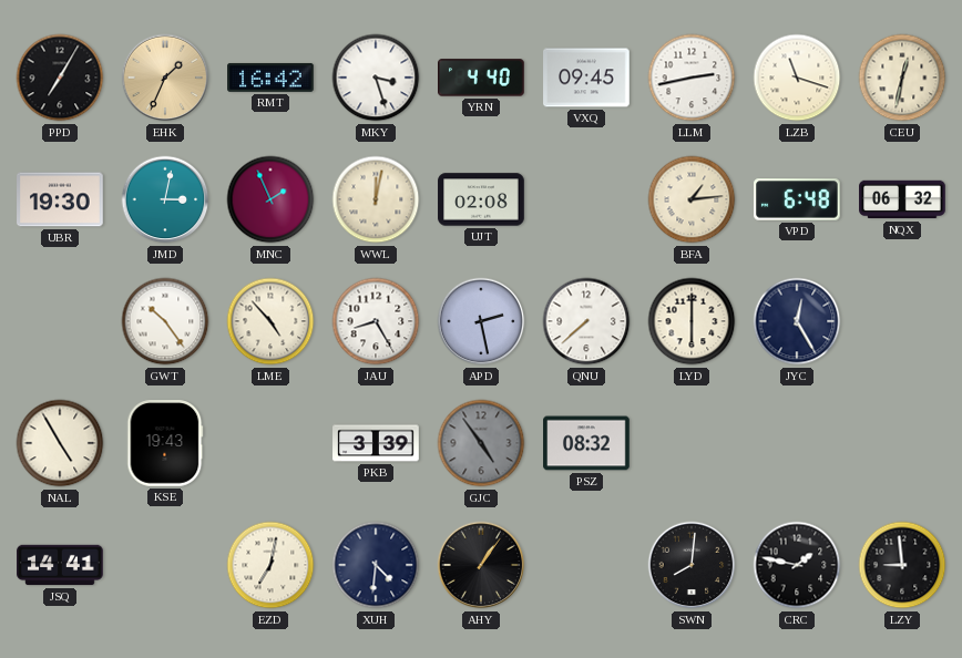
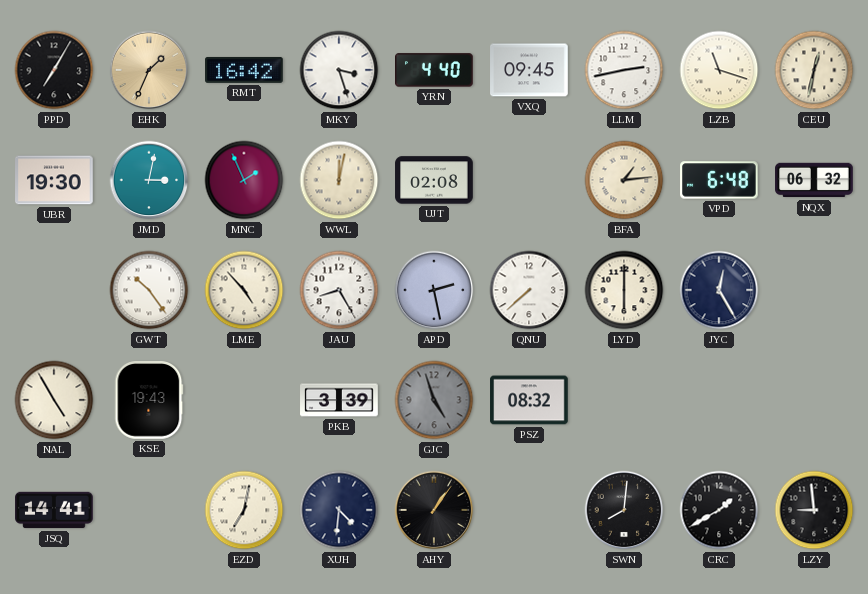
GJC: 4:54 -> 4:57 (434, 400)
CRC: 1:47 -> 1:40 (719, 510)
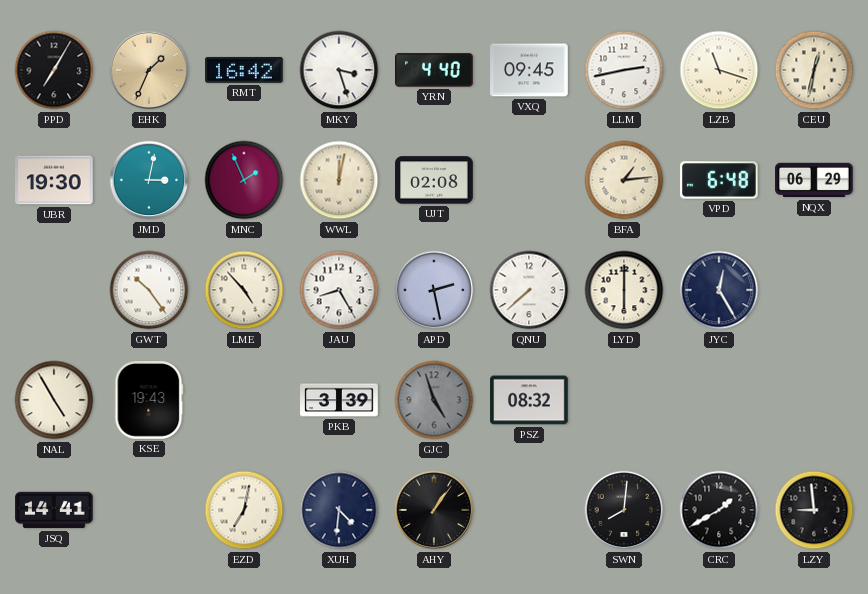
NQX: 06:32 -> 06:29 (814, 180)
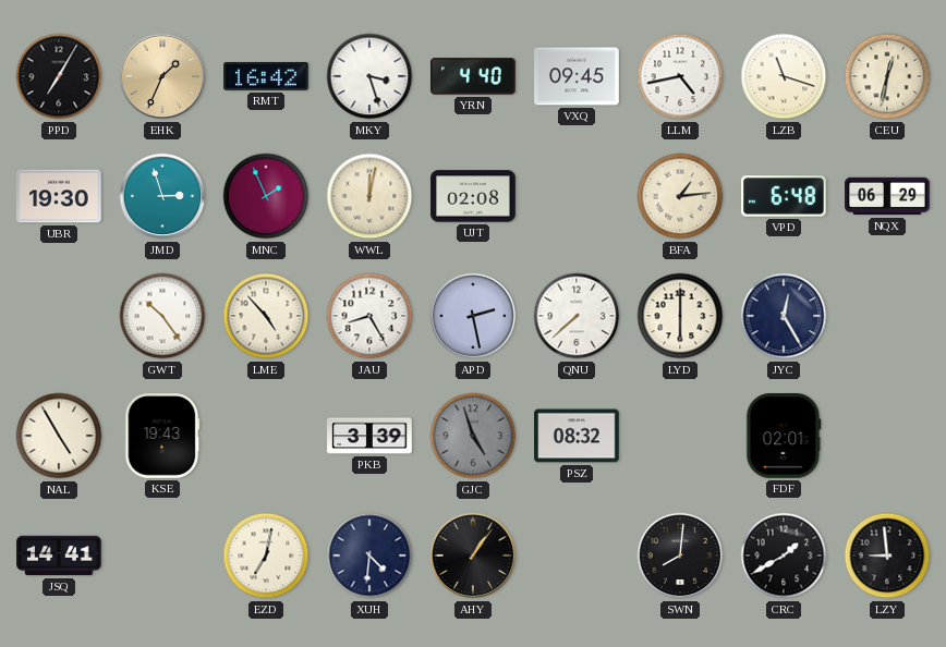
LLM: 2:43 -> 4:43 (680, 76)
JMD: 3:02 -> 2:57 (162, 196)
FDF: none -> 02:01 (784, 436)
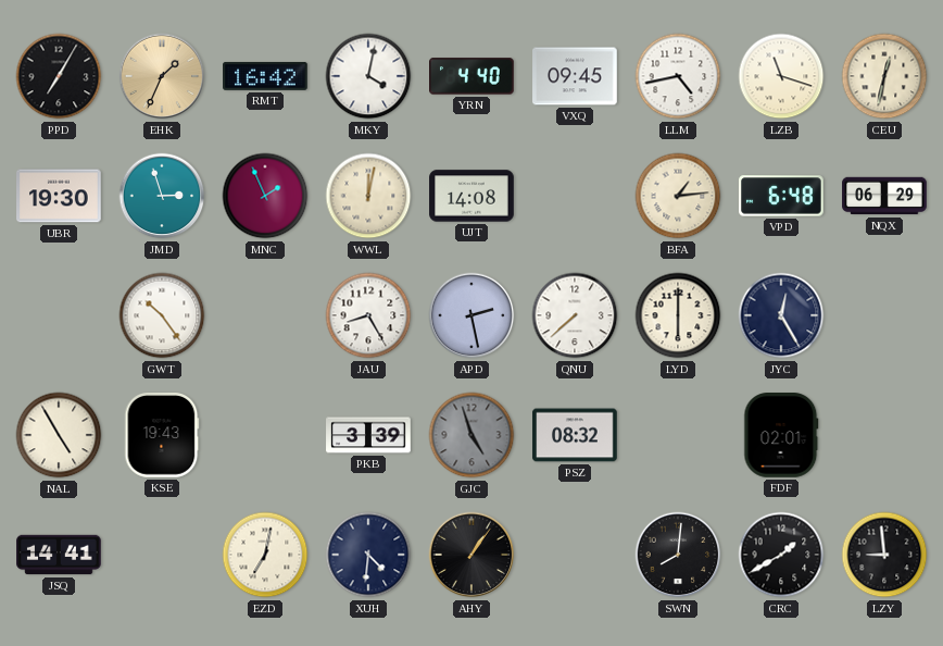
MKY: 3:27 -> 4:02 (368, 76)
UJT: 02:08 -> 14:08 (471, 196)
LME: 4:53 -> none (266, 316)
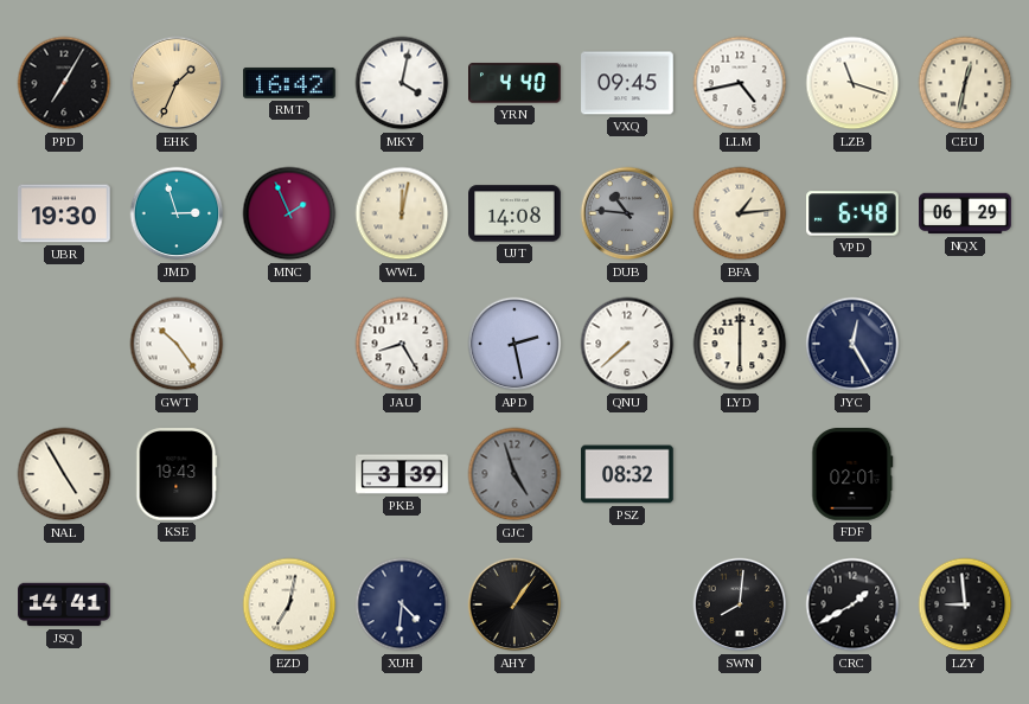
DUB: none -> 10:46 (627, 213)
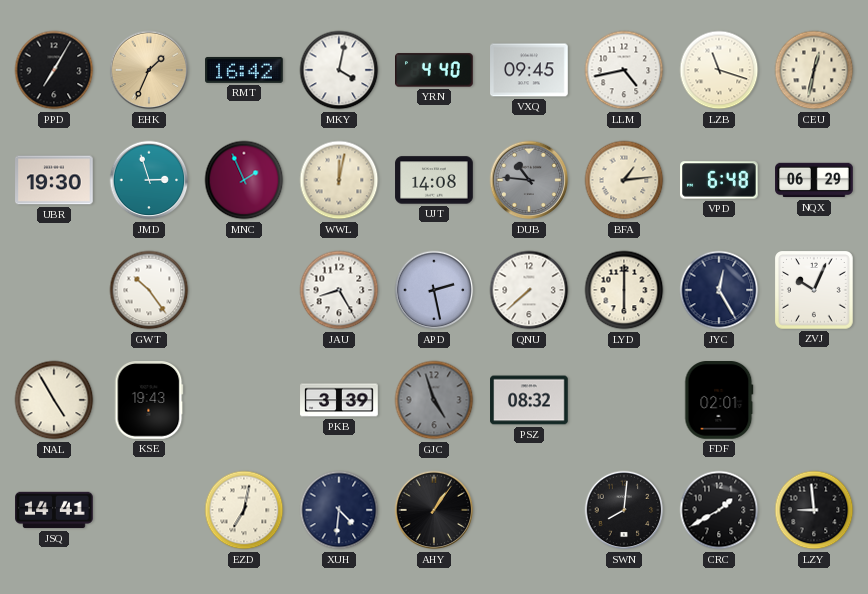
ZVJ: none -> 10:04 (814, 290)
